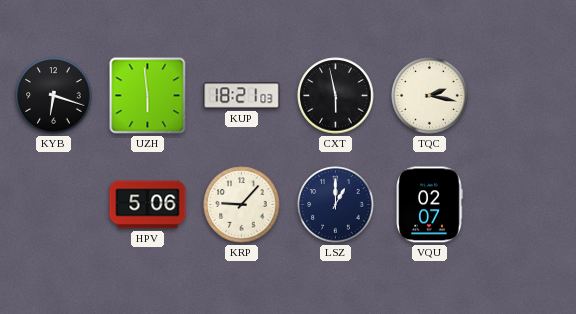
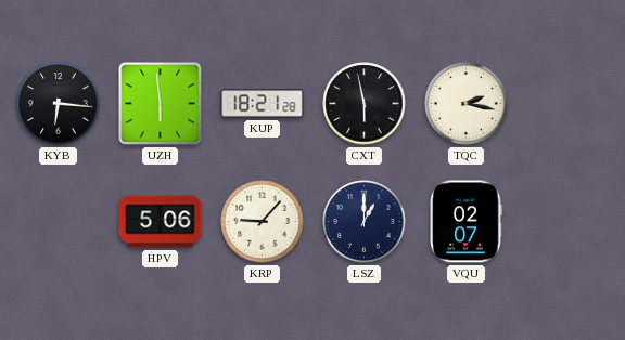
KYB: 6:18 -> 6:16 (59, 104)
KUP: 18:21:03 -> 18:21:28 (263, 104)
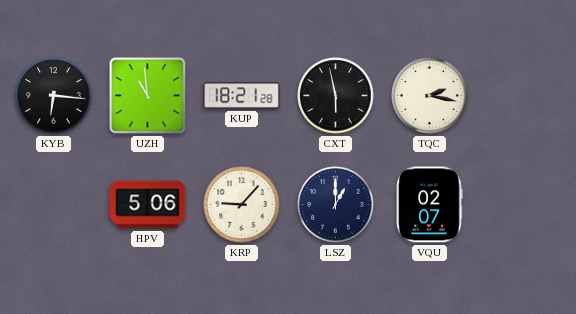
UZH: 5:59 -> 10:59 (148, 96)
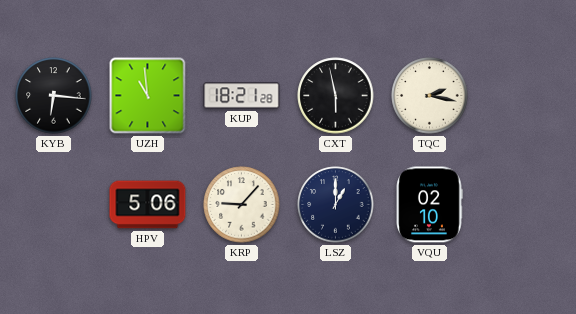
VQU: 02:07 -> 02:10 (429, 205)
